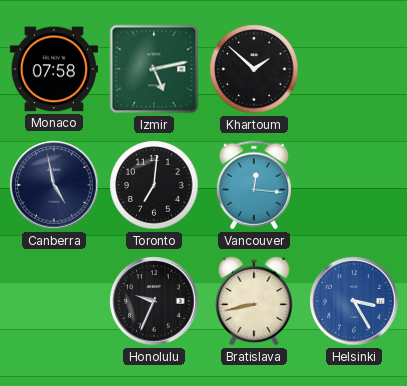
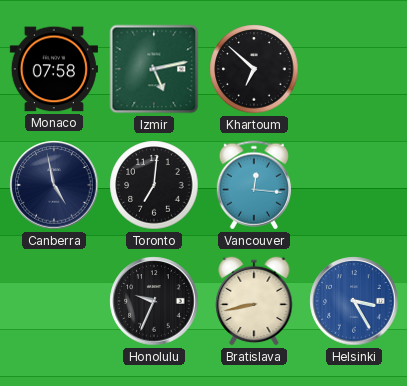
Khartoum: 1:52 -> 6:52 (254, 69)
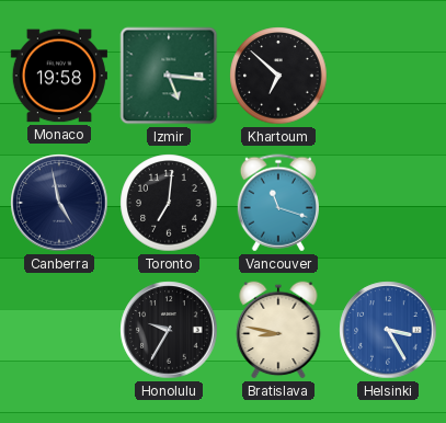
Monaco: 07:58 -> 19:58 (59, 76)
Izmir: 5:13 -> 5:16 (169, 76)
Vancouver: 12:16 -> 11:18 (278, 203)
Honolulu: 9:34 -> 9:35 (169, 330)
Bratislava: 8:43 -> 8:47 (278, 330)
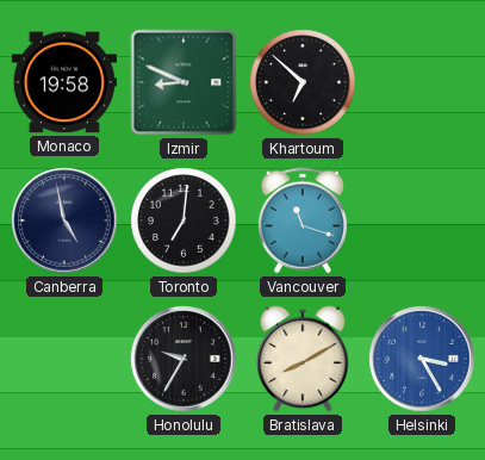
Izmir: 5:16 -> 8:49 (184, 82)
Bratislava: 8:47 -> 8:10 (303, 359)
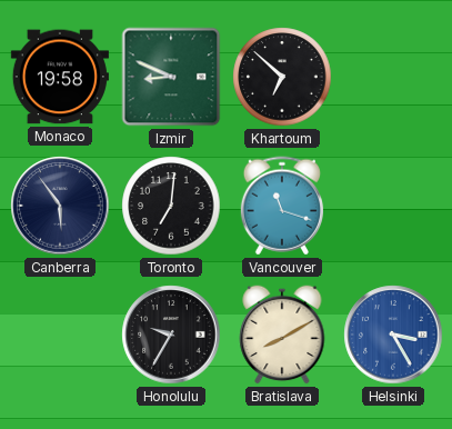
Canberra: 4:58 -> 5:54 (60, 206)
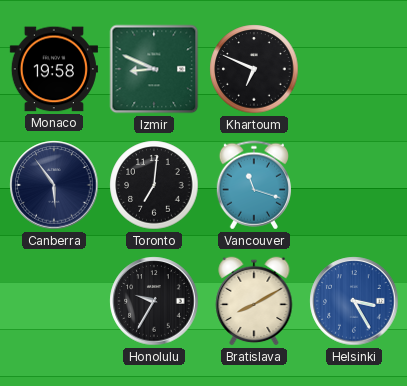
Khartoum: 6:52 -> 6:49 (254, 69)
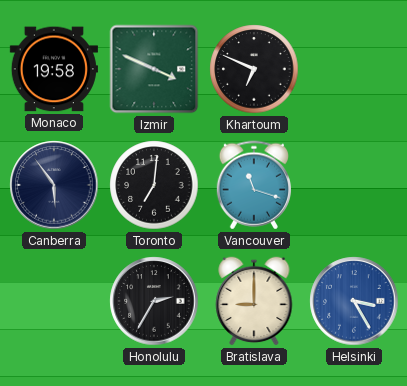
Izmir: 8:49 -> 3:49 (154, 69)
Honolulu: 9:35 -> 2:35 (154, 301)
Bratislava: 8:10 -> 9:00 (254, 301)
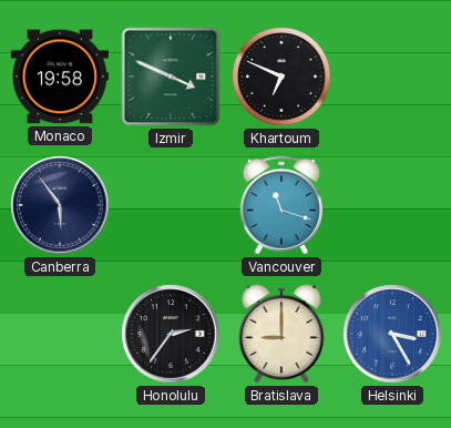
Toronto: 7:01 -> none (154, 185)
Honolulu: 2:35 -> 2:36 (171, 334)
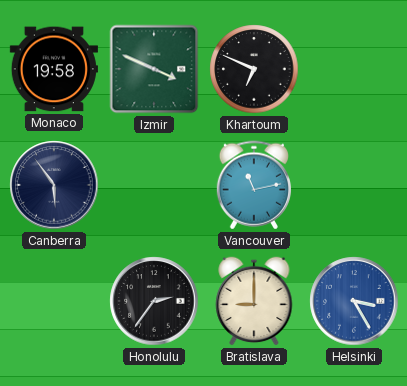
Vancouver: 11:18 -> 11:13 (254, 185)
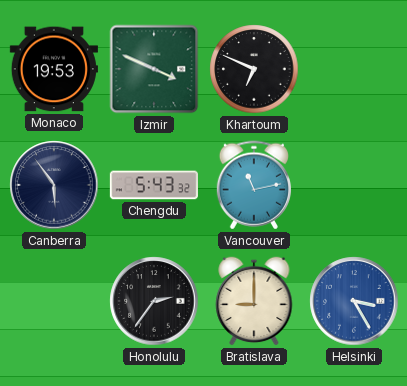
Monaco: 19:58 -> 19:53 (54, 69)
Chengdu: none -> 5:43 (153, 185)
